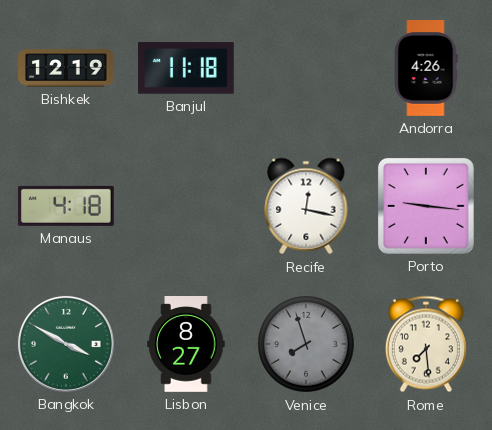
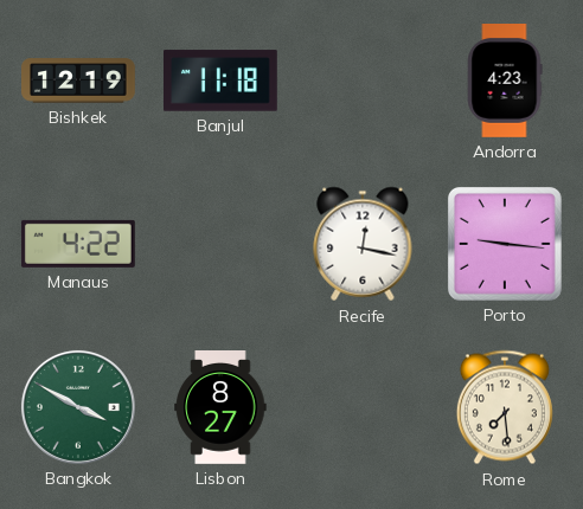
Andorra: 4:26 -> 4:23 (505, 82)
Manaus: 4:18 -> 4:22 (78, 244)
Venice: 7:57 -> none (306, 344)
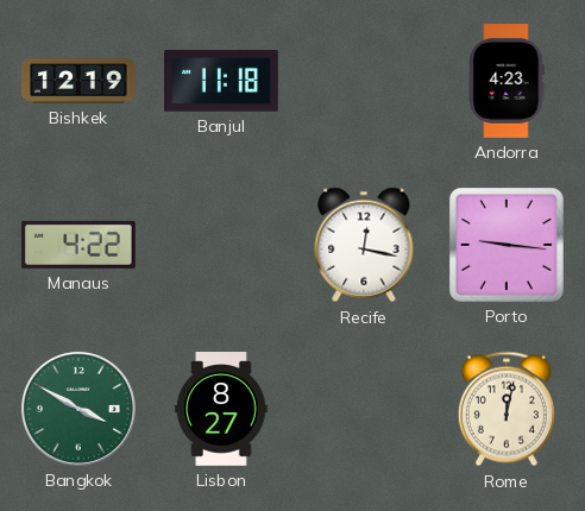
Rome: 7:29 -> 12:02 (507, 409)
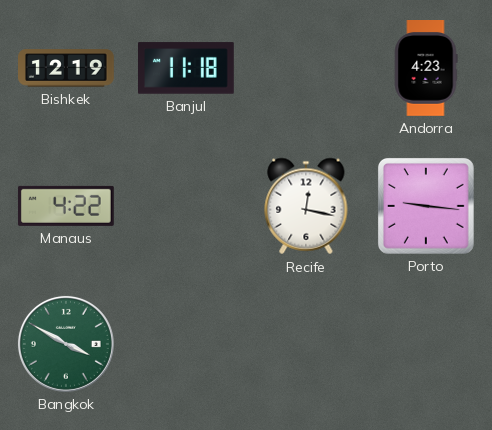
Lisbon: 8:27 -> none (221, 410)
Rome: 12:02 -> none (507, 409)
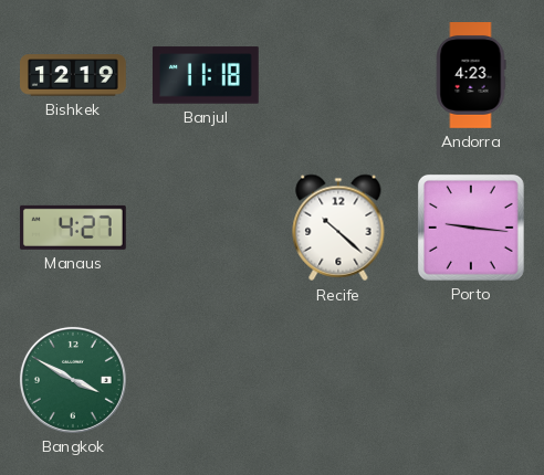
Manaus: 4:22 -> 4:27 (73, 228)
Recife: 12:17 -> 10:22 (338, 228)
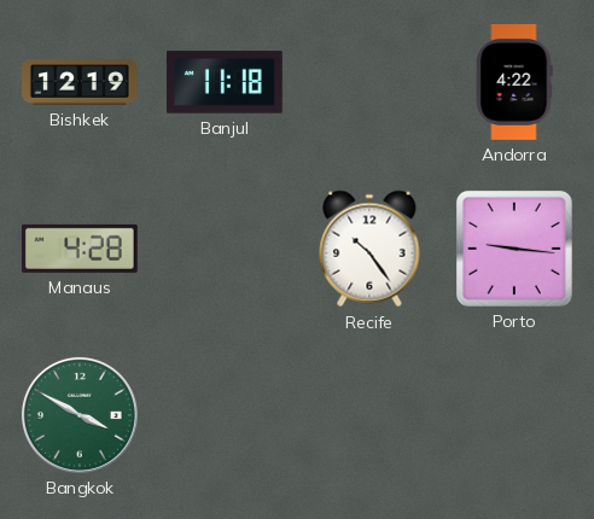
Andorra: 4:23 -> 4:22 (514, 83)
Manaus: 4:27 -> 4:28 (80, 249)
Recife: 10:22 -> 10:24 (369, 249)
